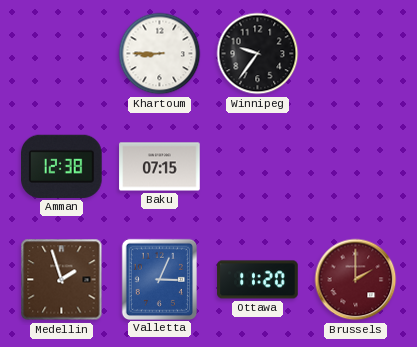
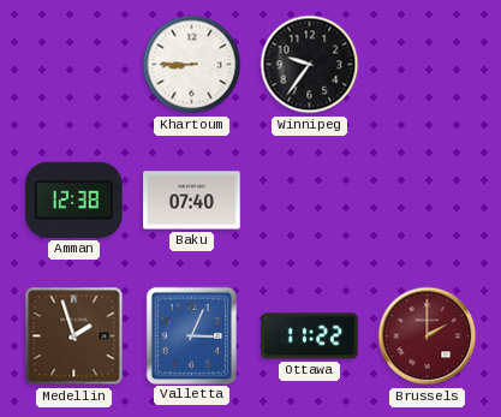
Baku: 07:15 -> 07:40 (192, 201)
Ottawa: 11:20 -> 11:22 (310, 336)
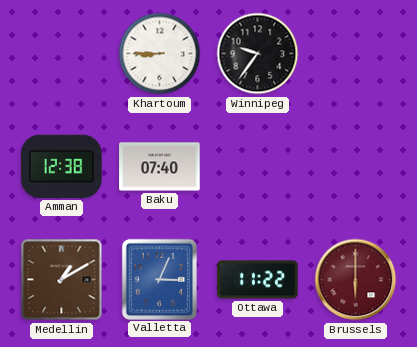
Medellin: 1:57 -> 1:10 (62, 280)
Brussels: 2:00 -> 6:00 (356, 280)
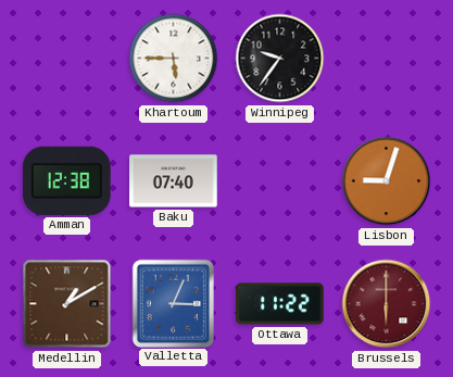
Khartoum: 8:45 -> 5:45 (174, 59)
Lisbon: none -> 9:03 (387, 181)
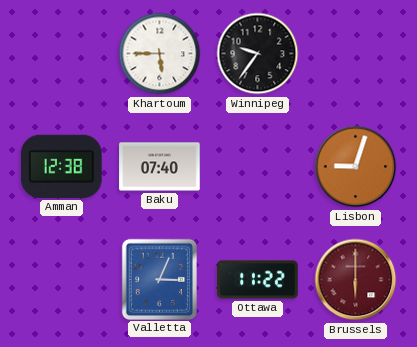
Medellin: 1:10 -> none (67, 304)
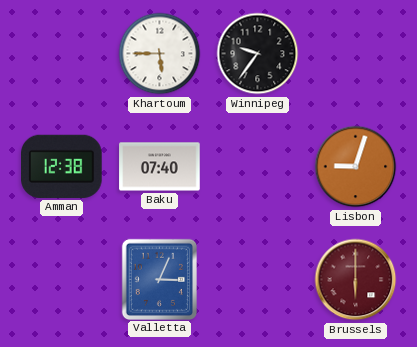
Ottawa: 11:22 -> none (258, 280)
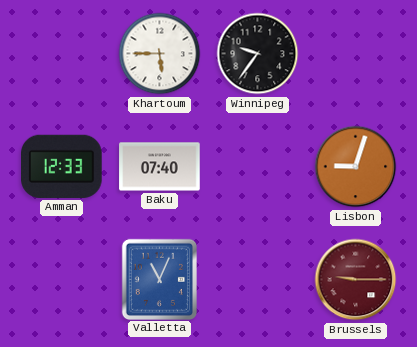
Amman: 12:38 -> 12:33 (62, 166)
Valletta: 3:04 -> 11:04 (159, 279)
Brussels: 6:00 -> 9:15 (356, 280)
